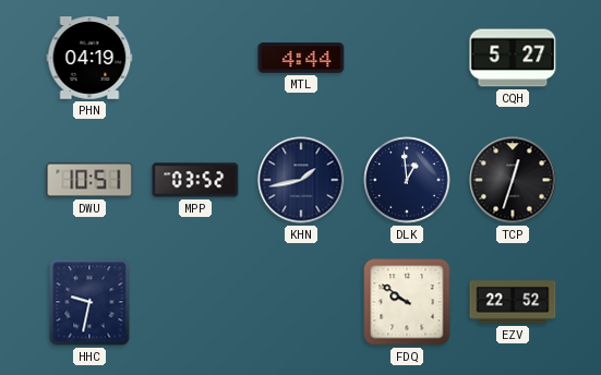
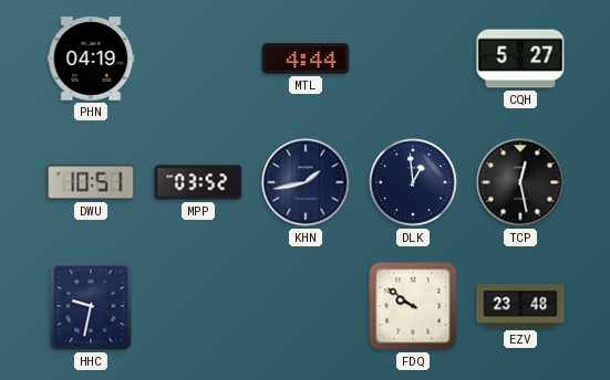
TCP: 12:33 -> 12:28 (520, 182)
EZV: 22:52 -> 23:48 (520, 306)
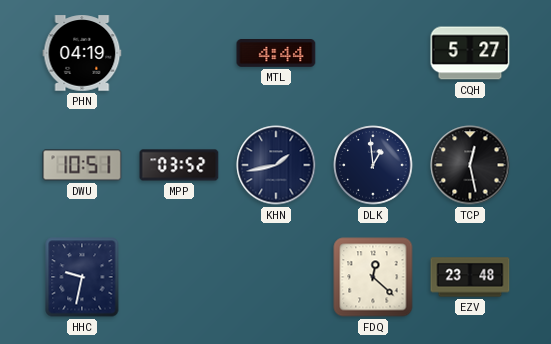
FDQ: 9:51 -> 12:22 (373, 277)
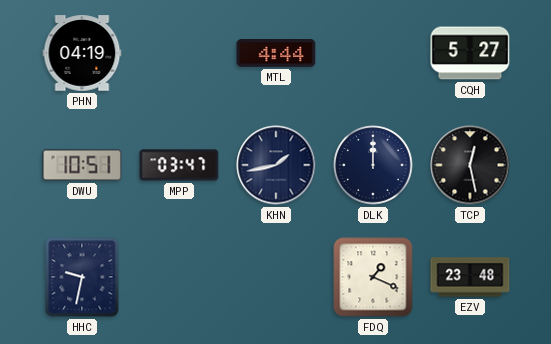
MPP: 03:52 -> 03:47 (179, 165)
DLK: 12:59 -> 12:00 (373, 165)
FDQ: 12:22 -> 1:19 (373, 277)
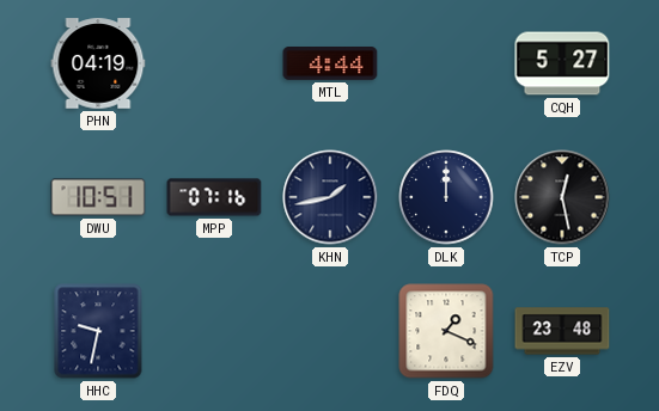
MPP: 03:47 -> 07:16 (214, 197)
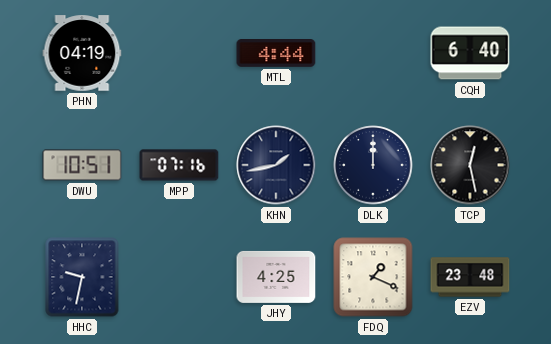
CQH: 5:27 -> 6:40 (470, 53)
JHY: none -> 4:25 (276, 277)
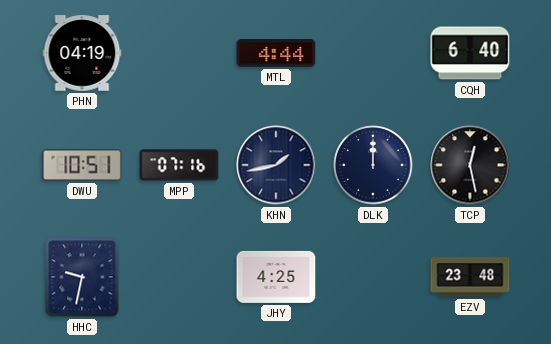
FDQ: 1:19 -> none (373, 277)
